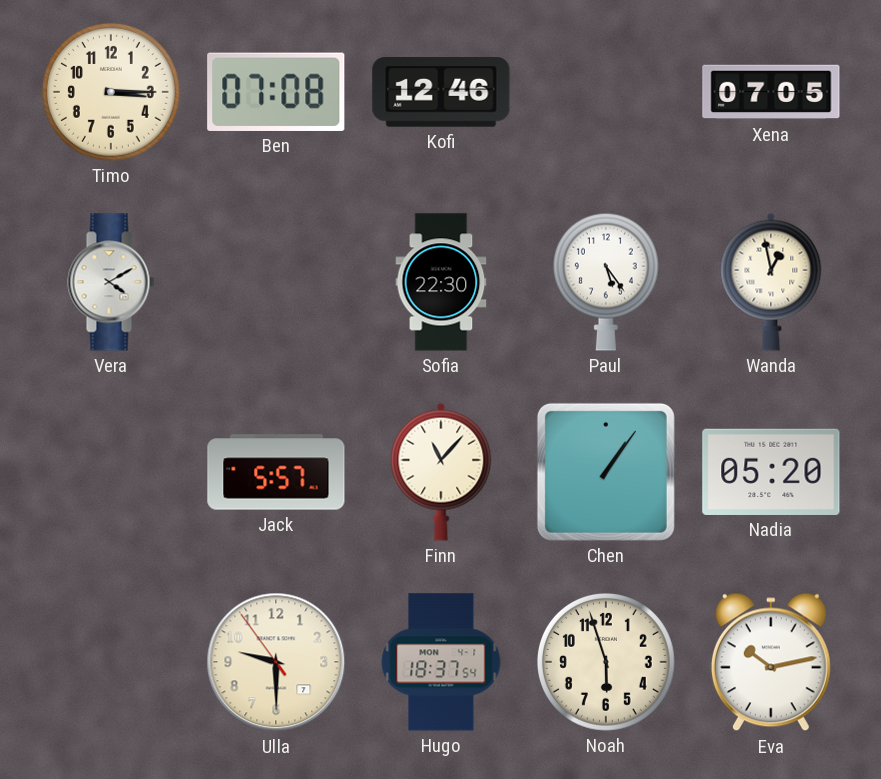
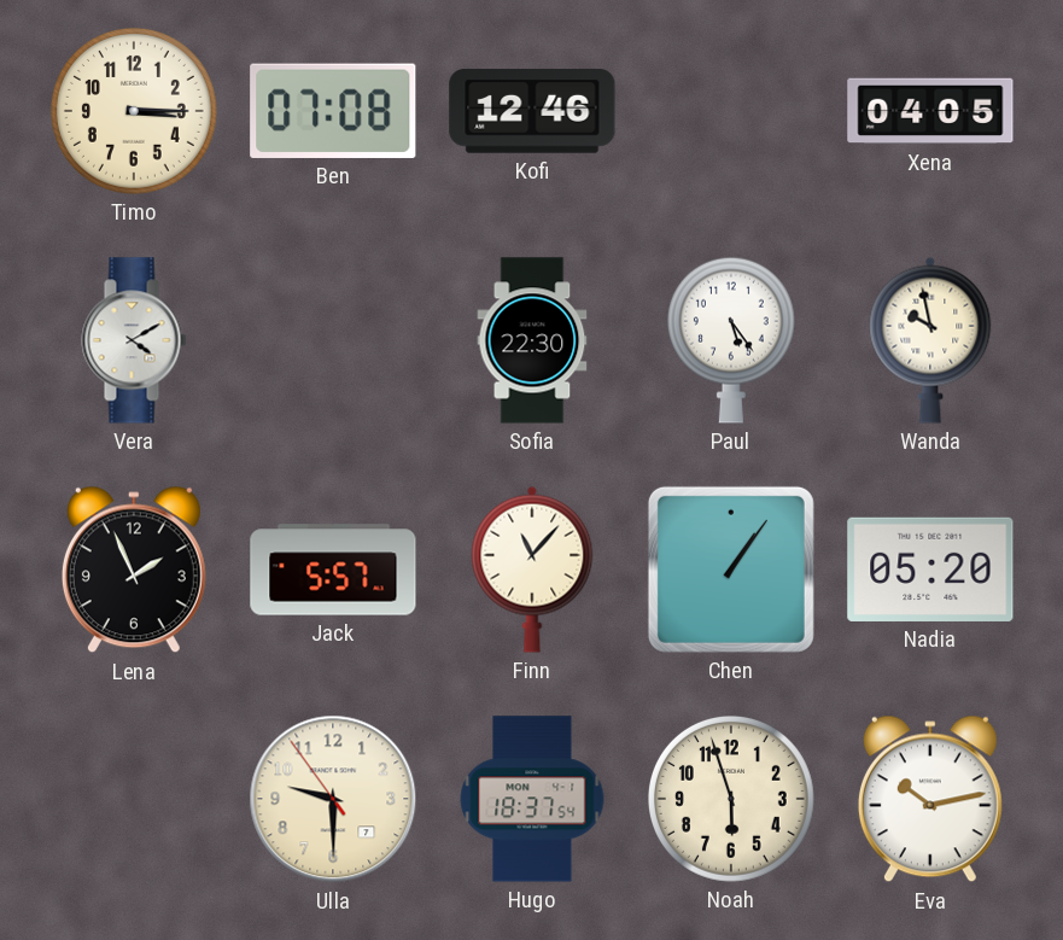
Xena: 07:05 -> 04:05 (930, 111)
Wanda: 12:58 -> 9:58 (930, 340)
Lena: none -> 1:56 (134, 570)
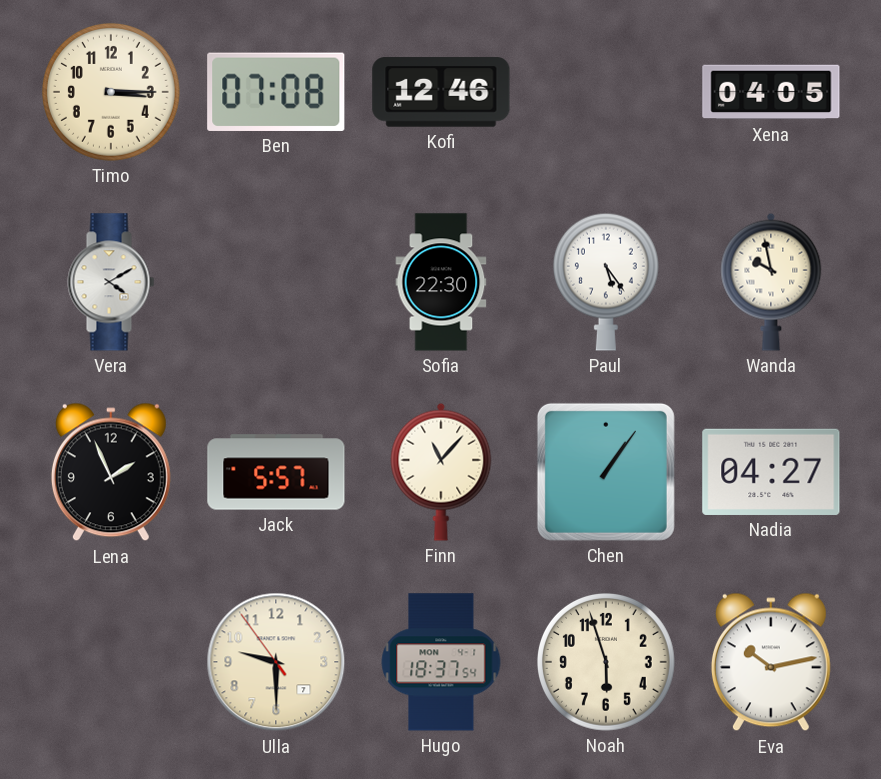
Nadia: 05:20 -> 04:27 (771, 472)
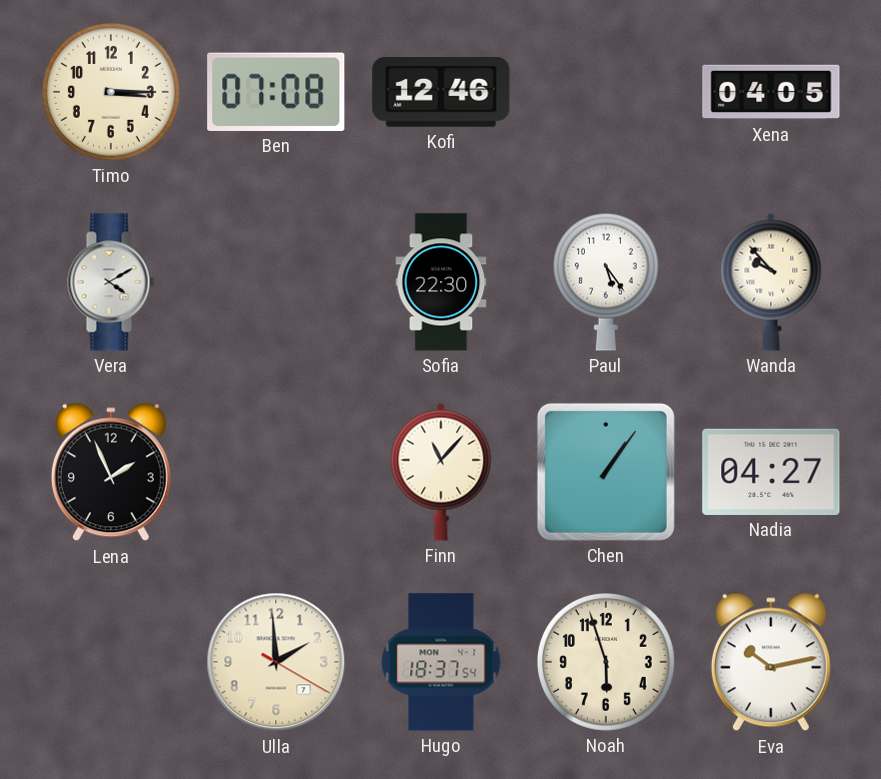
Wanda: 9:58 -> 9:53 (771, 282)
Jack: 5:57 -> none (276, 472)
Ulla: 9:29 -> 1:59 (276, 662)
